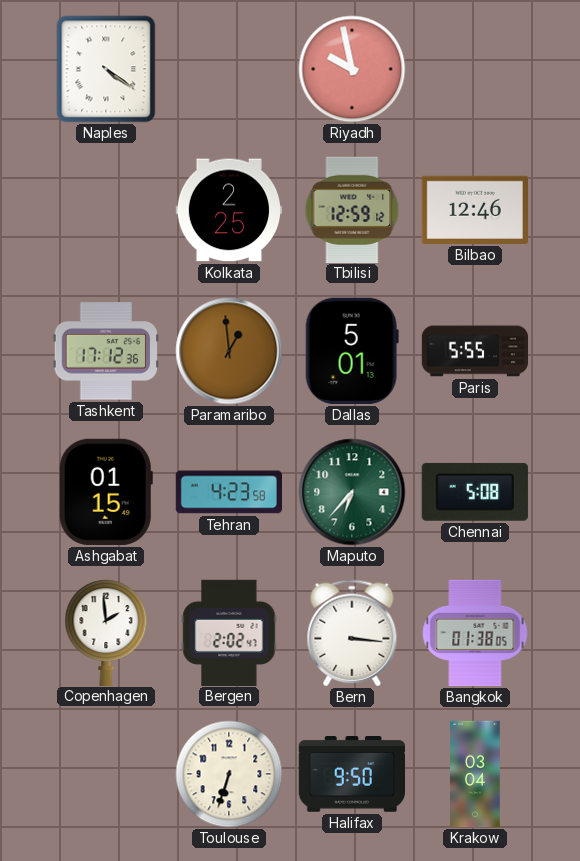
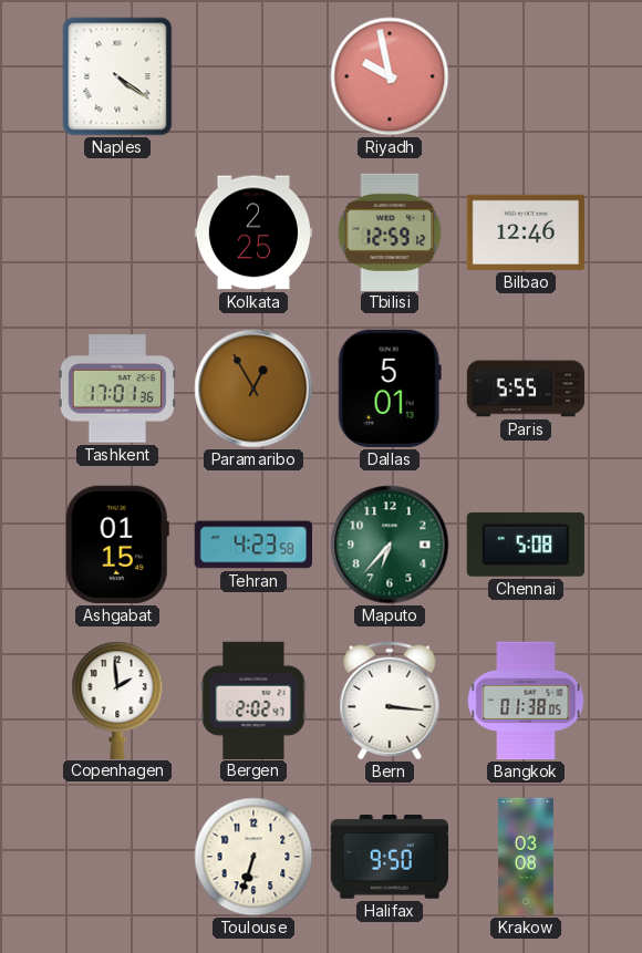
Tashkent: 17:12 -> 17:01 (116, 389)
Paramaribo: 12:59 -> 12:55 (253, 389)
Krakow: 03:04 -> 03:08 (526, 857)
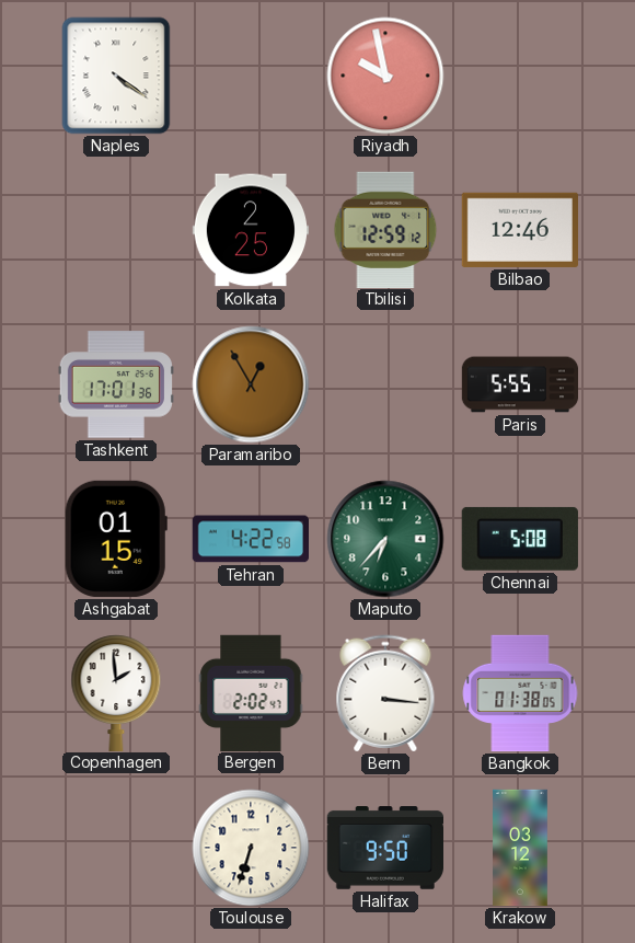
Dallas: 5:01 -> none (390, 389)
Tehran: 4:23 -> 4:22 (250, 539)
Krakow: 03:08 -> 03:12 (520, 848)
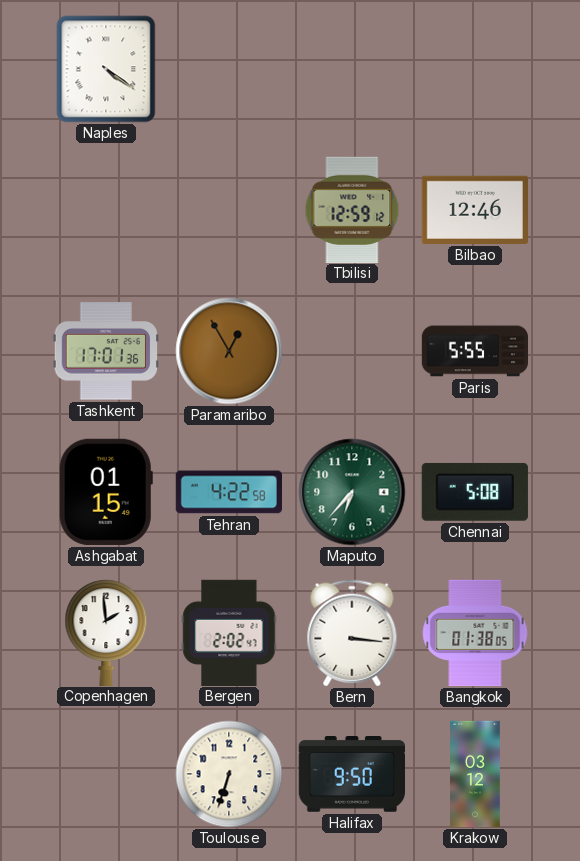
Riyadh: 9:58 -> none (385, 76)
Kolkata: 2:25 -> none (250, 230)
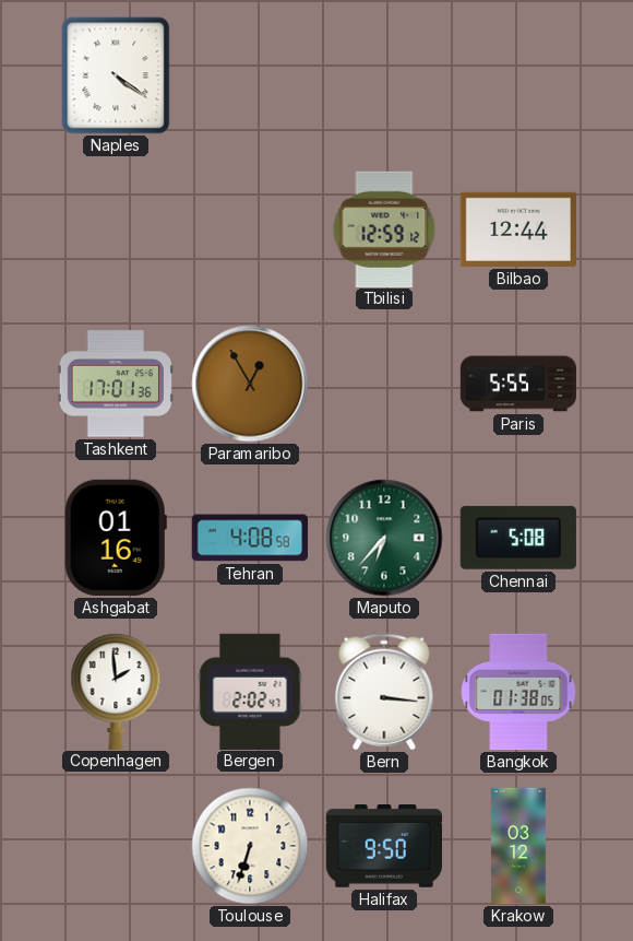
Bilbao: 12:46 -> 12:44 (517, 230)
Ashgabat: 01:15 -> 01:16 (116, 538)
Tehran: 4:22 -> 4:08 (249, 538)
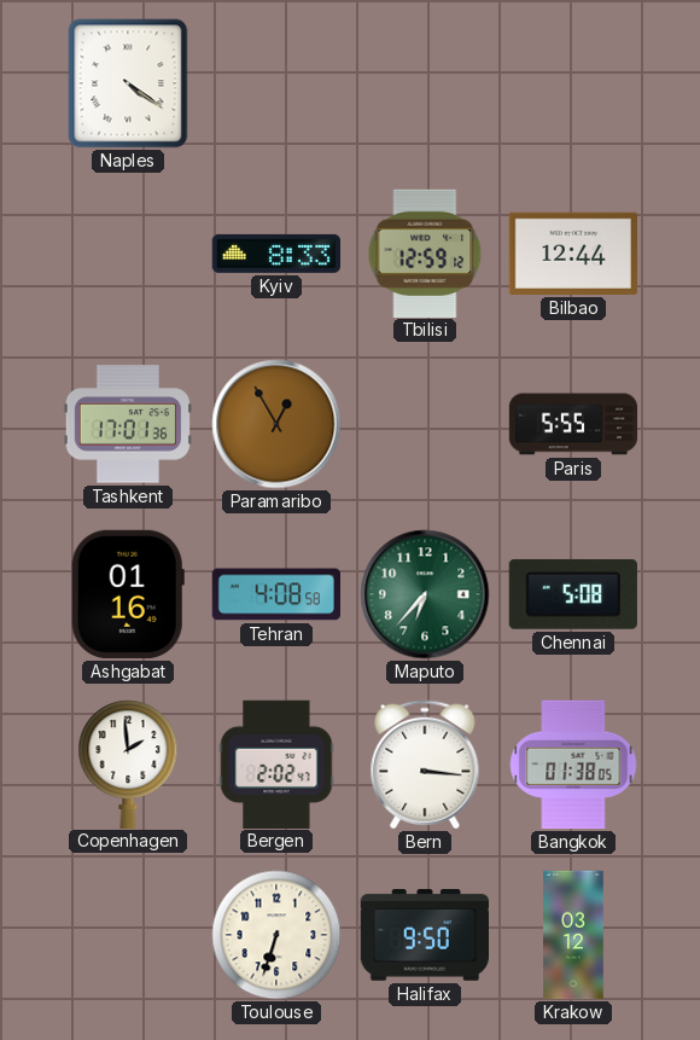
Kyiv: none -> 8:33 (275, 254)
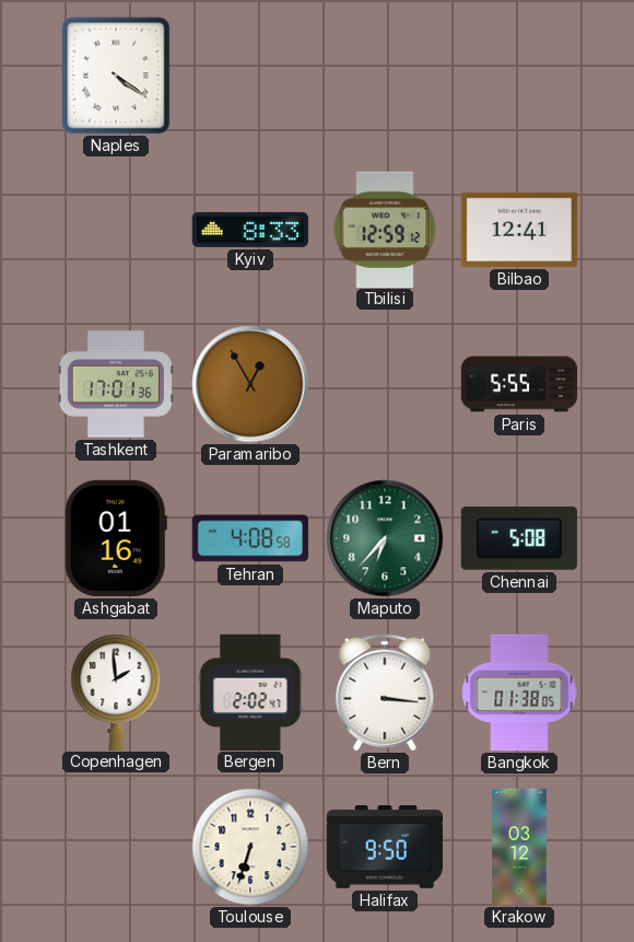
Bilbao: 12:44 -> 12:41 (518, 230)
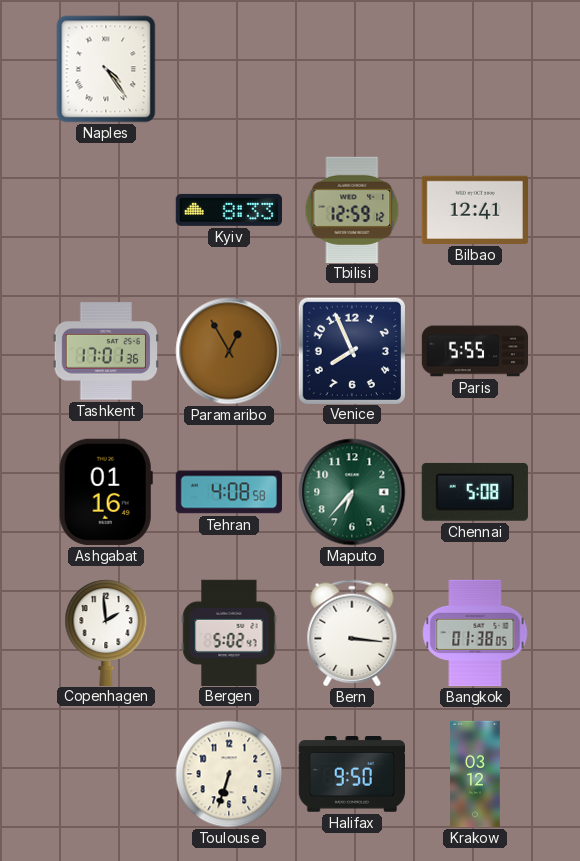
Naples: 4:21 -> 4:24 (106, 69)
Venice: none -> 7:56 (351, 350)
Bergen: 2:02 -> 5:02 (229, 632)
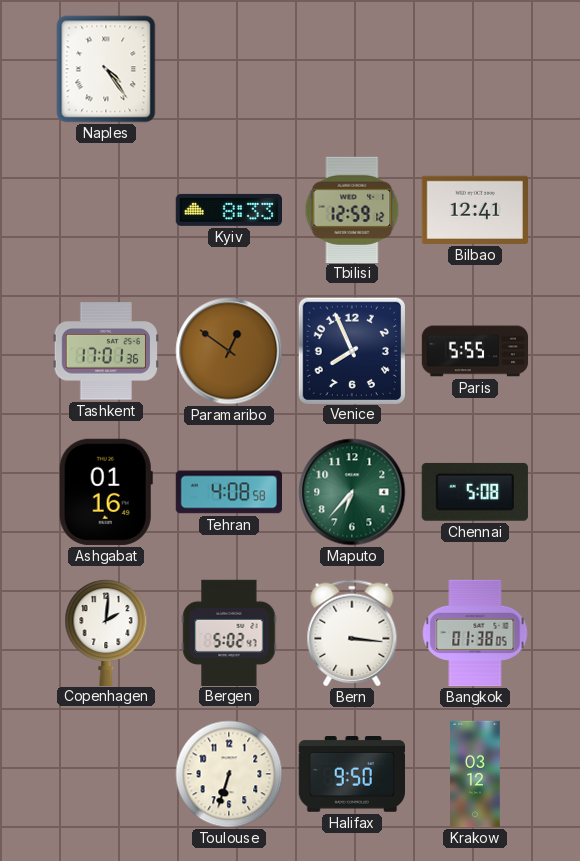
Paramaribo: 12:55 -> 12:51 (229, 351)
Copenhagen: 1:59 -> 2:01 (106, 632)
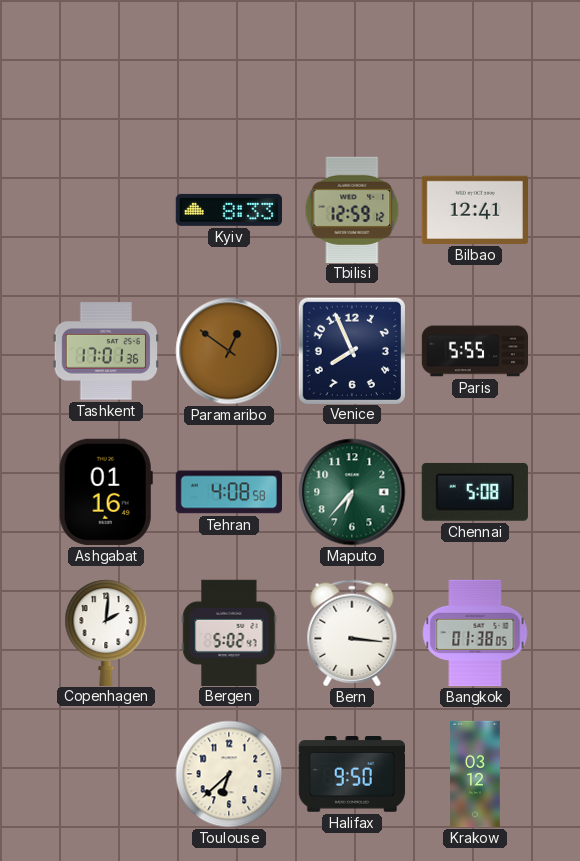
Naples: 4:24 -> none (106, 69)
Toulouse: 6:33 -> 6:38 (229, 774)
